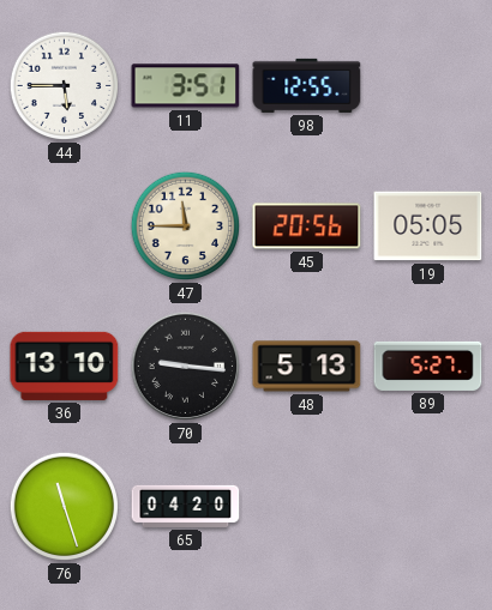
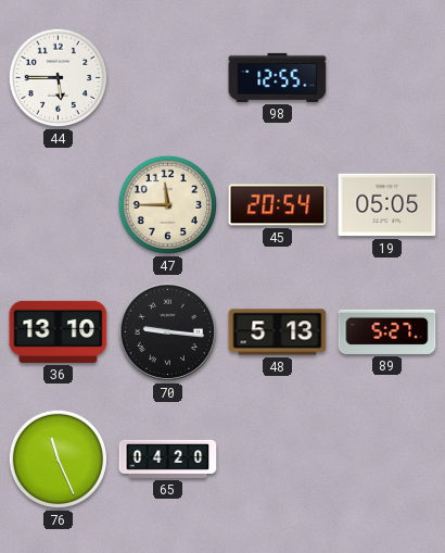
11: 3:51 -> none (186, 86)
45: 20:56 -> 20:54 (278, 205)
76: 11:27 -> 11:26 (59, 460)
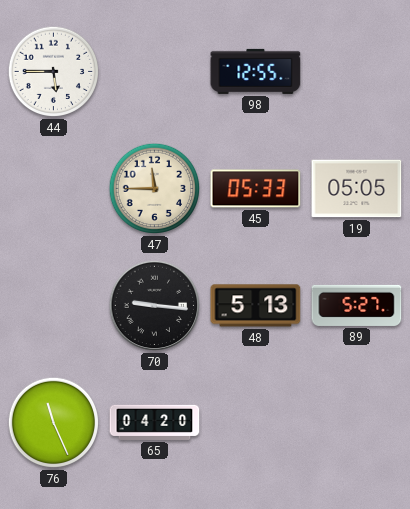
45: 20:54 -> 05:33 (256, 189)
36: 13:10 -> none (59, 331)
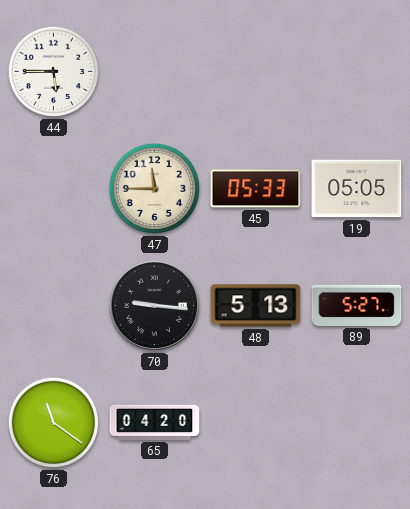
98: 12:55 -> none (256, 71)
76: 11:26 -> 11:21 (54, 423)
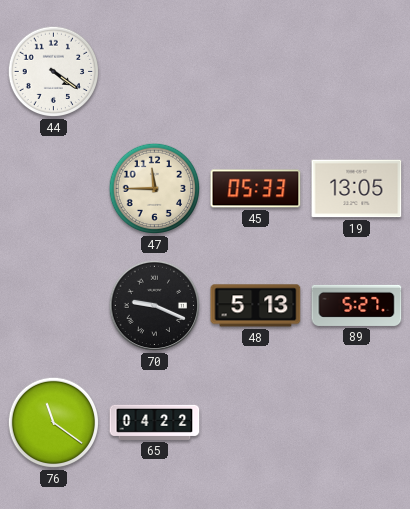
44: 5:45 -> 4:21 (54, 72)
19: 05:05 -> 13:05 (357, 189)
70: 9:16 -> 9:19 (155, 306)
65: 04:20 -> 04:22 (155, 422)
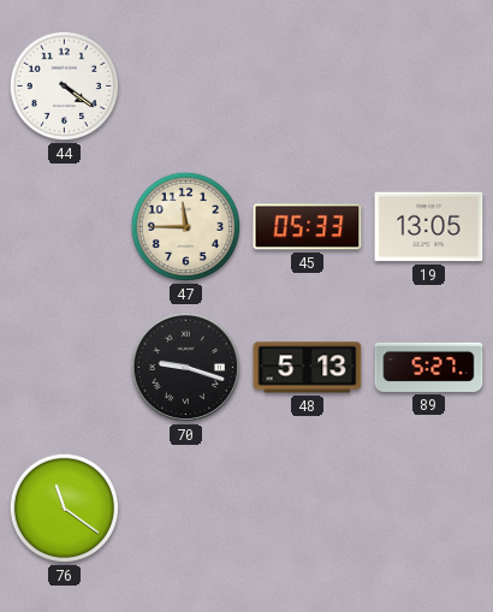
70: 9:19 -> 9:18 (186, 368)
65: 04:22 -> none (155, 422)
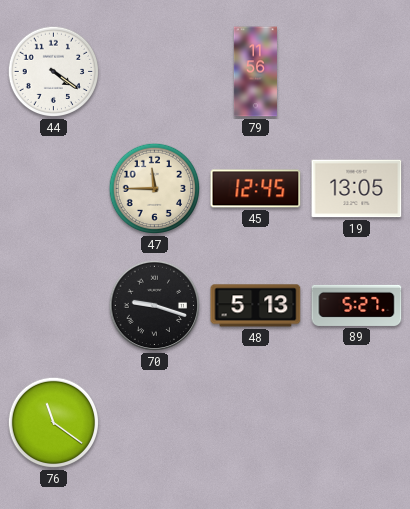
79: none -> 11:56 (255, 72)
45: 05:33 -> 12:45 (256, 189)
